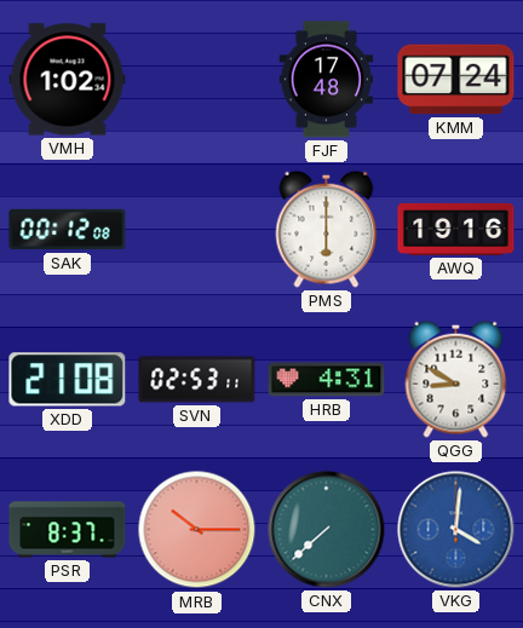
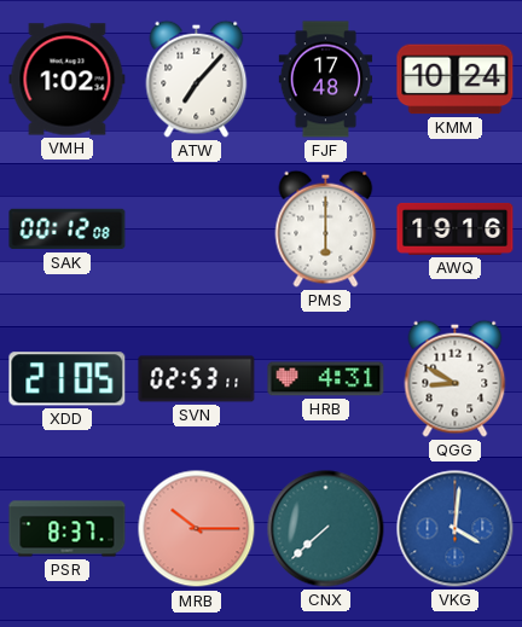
ATW: none -> 7:07 (197, 79)
KMM: 07:24 -> 10:24 (456, 80)
XDD: 21:08 -> 21:05 (68, 379)
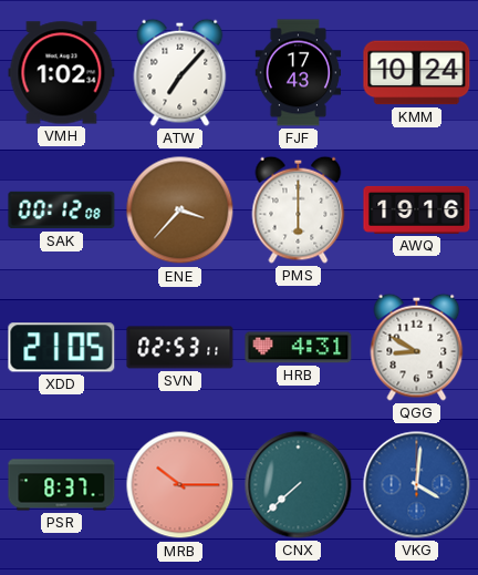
FJF: 17:48 -> 17:43 (299, 73)
ENE: none -> 3:37 (180, 211)
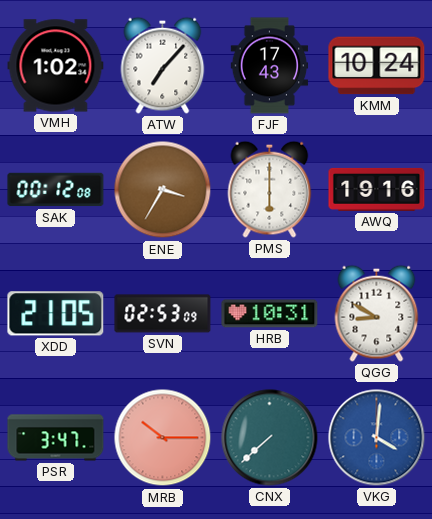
ENE: 3:37 -> 3:35 (163, 190)
SVN: 02:53:11 -> 02:53:09 (163, 314)
HRB: 4:31 -> 10:31 (270, 314)
PSR: 8:37 -> 3:47 (56, 438)
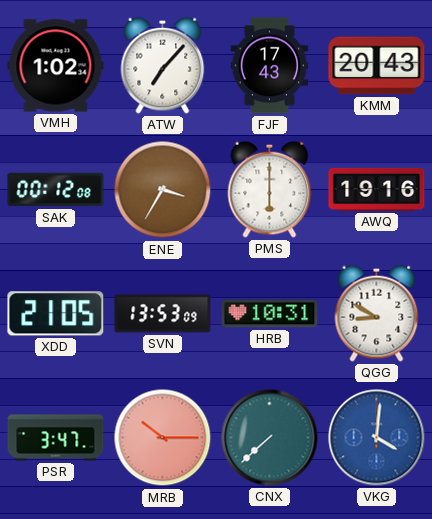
KMM: 10:24 -> 20:43 (377, 66)
SVN: 02:53 -> 13:53 (163, 314)
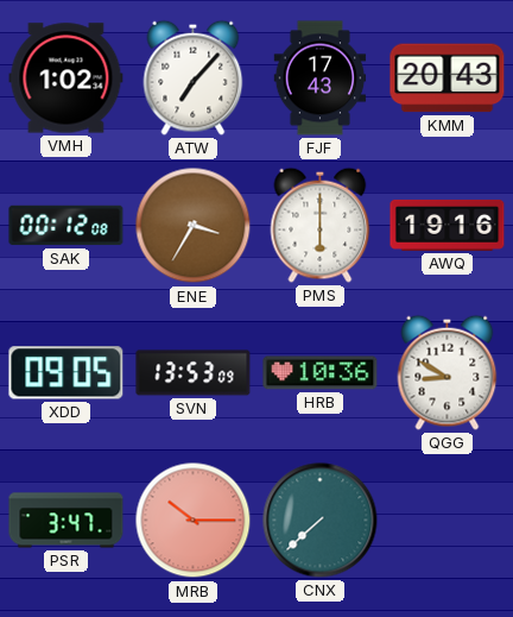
XDD: 21:05 -> 09:05 (66, 373)
HRB: 10:31 -> 10:36 (321, 373)
VKG: 4:01 -> none (377, 438)
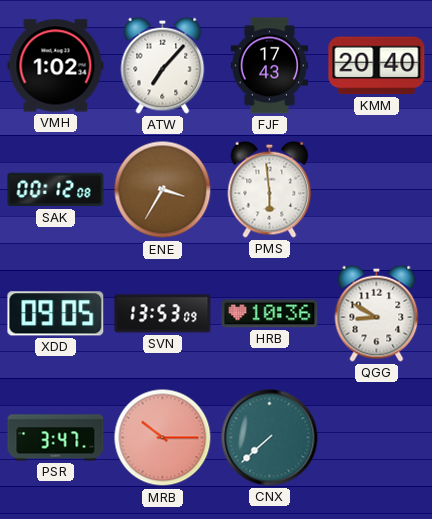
KMM: 20:43 -> 20:40 (377, 66)
PMS: 6:00 -> 5:59 (270, 189)
AWQ: 19:16 -> none (448, 225)
